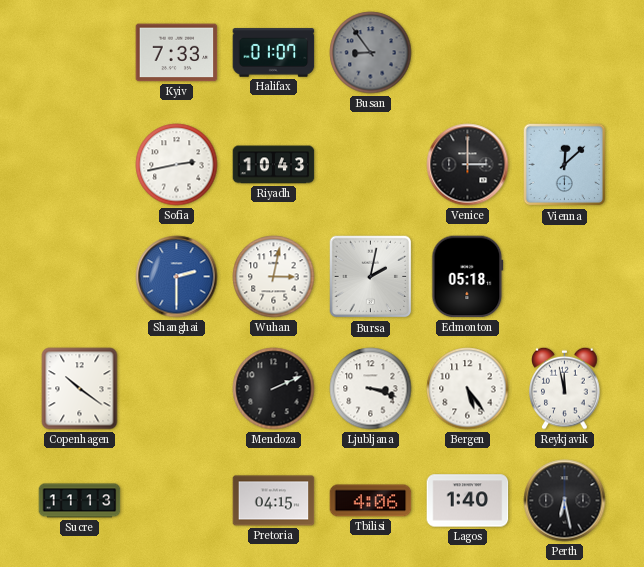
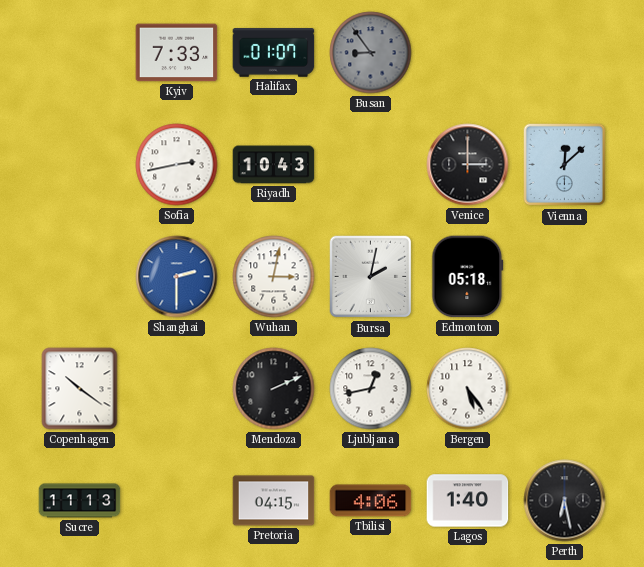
Ljubljana: 3:18 -> 12:43 (371, 389)
Reykjavik: 11:58 -> none (565, 388)
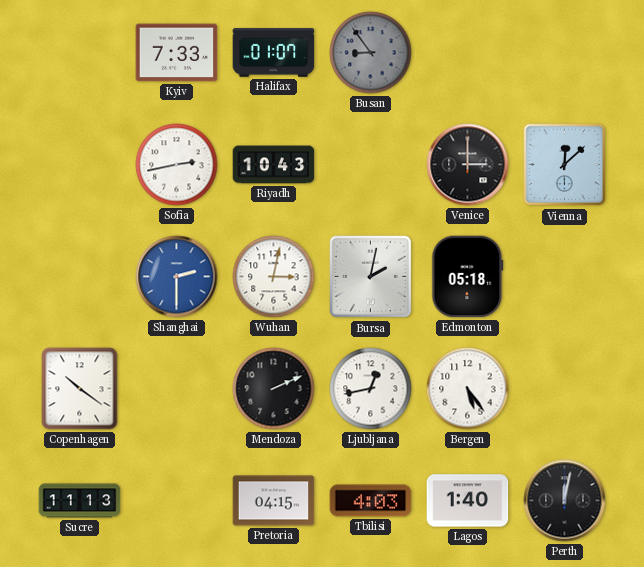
Tbilisi: 4:06 -> 4:03 (371, 501)
Perth: 6:28 -> 12:02 (565, 501)
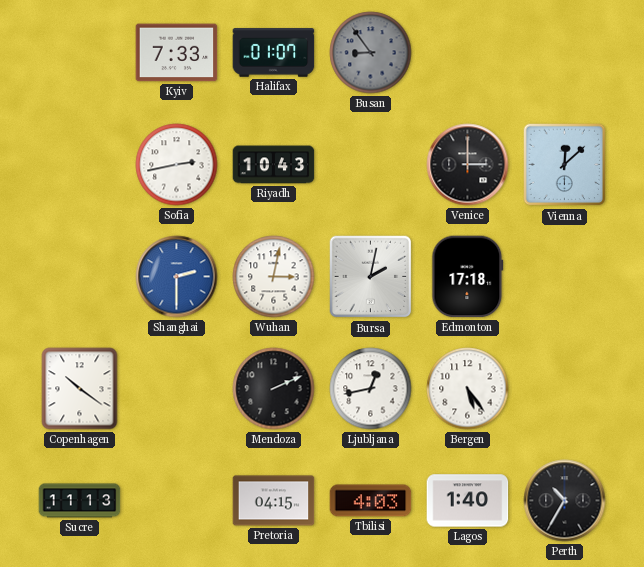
Edmonton: 05:18 -> 17:18 (468, 277)
Perth: 12:02 -> 10:35 (565, 501)
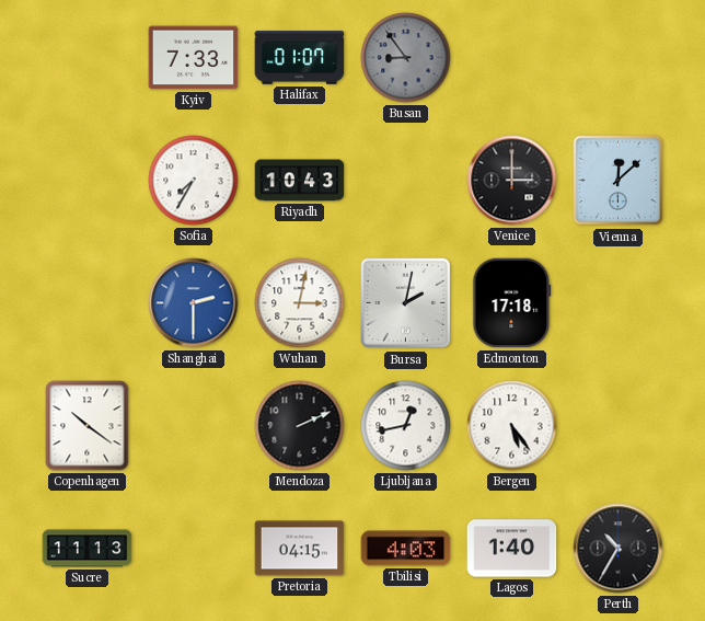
Sofia: 2:43 -> 7:35 (194, 181)
